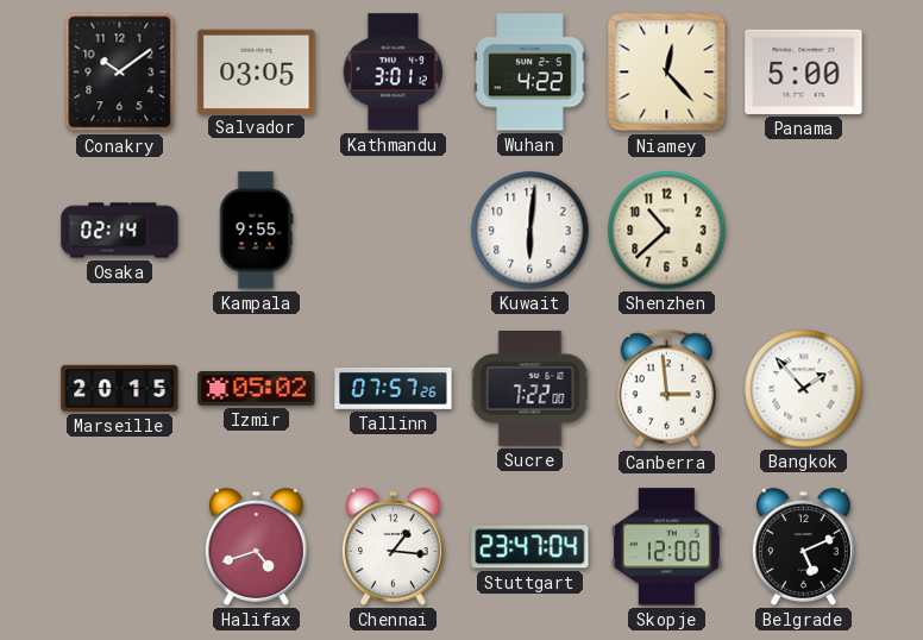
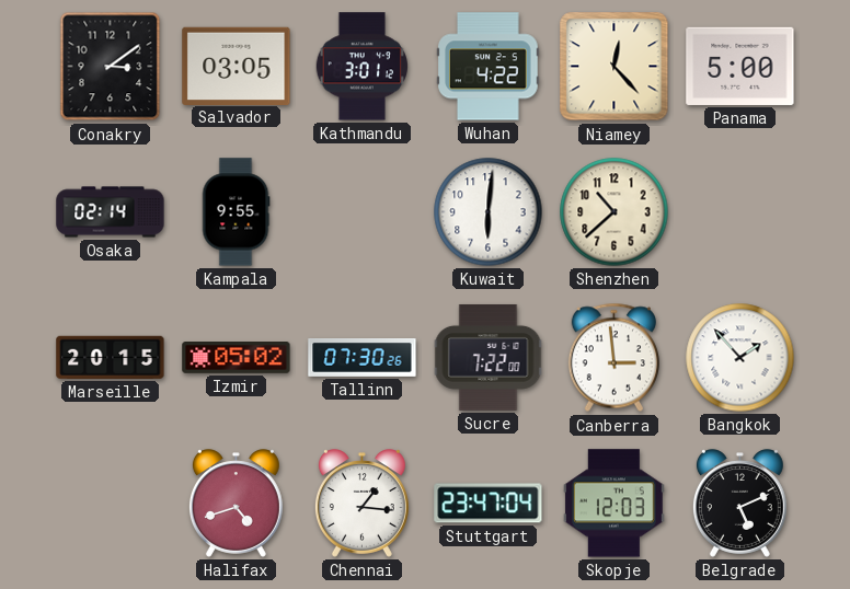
Conakry: 10:09 -> 3:09 (111, 67)
Tallinn: 07:57 -> 07:30 (363, 358)
Skopje: 12:00 -> 12:03 (613, 504)
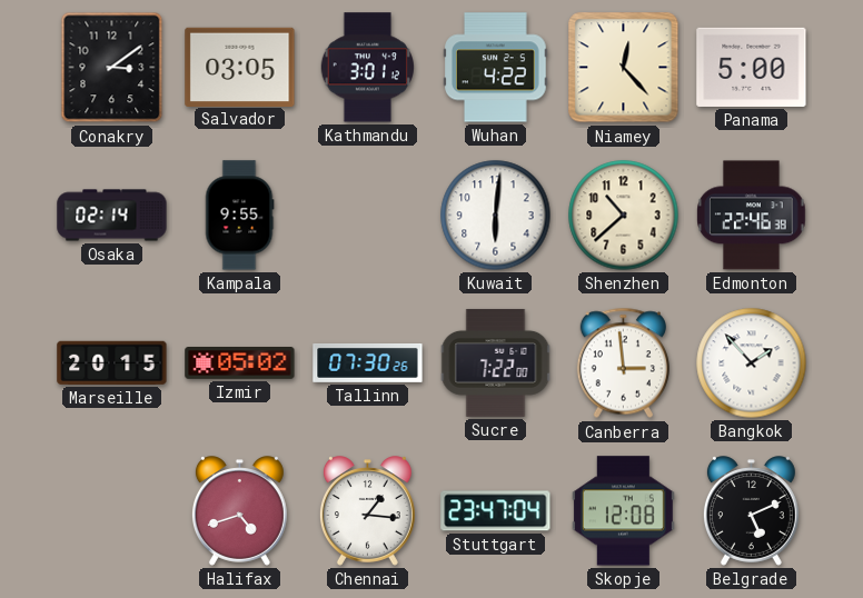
Edmonton: none -> 22:46 (752, 216)
Skopje: 12:03 -> 12:08 (623, 511)
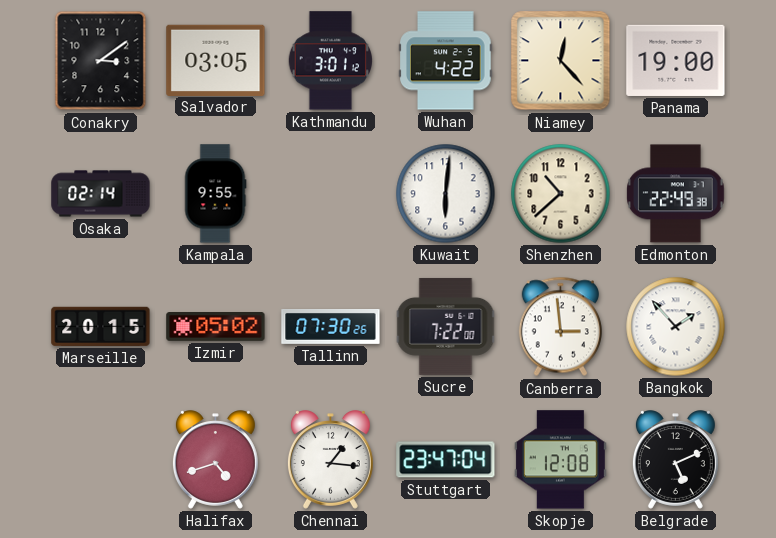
Panama: 5:00 -> 19:00 (676, 60)
Edmonton: 22:46 -> 22:49 (676, 194)
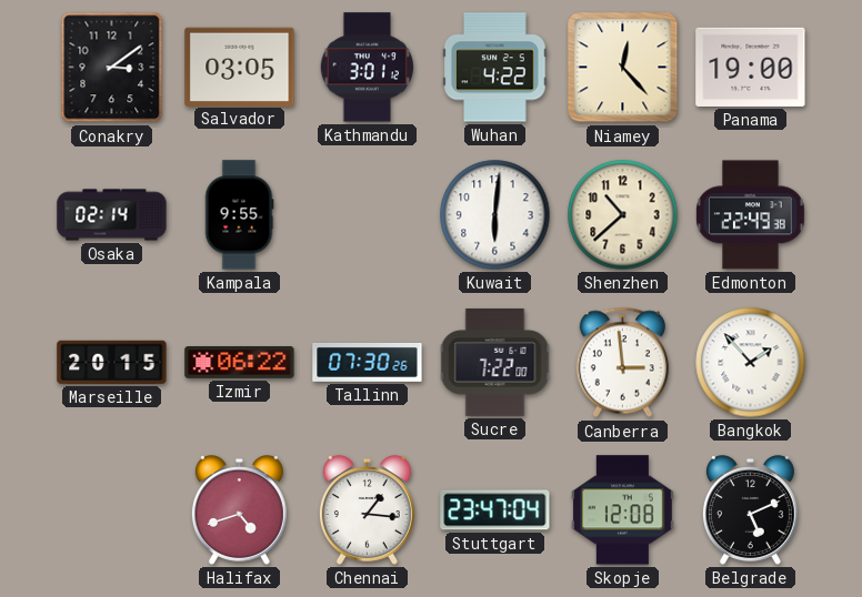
Izmir: 05:02 -> 06:22 (240, 363)
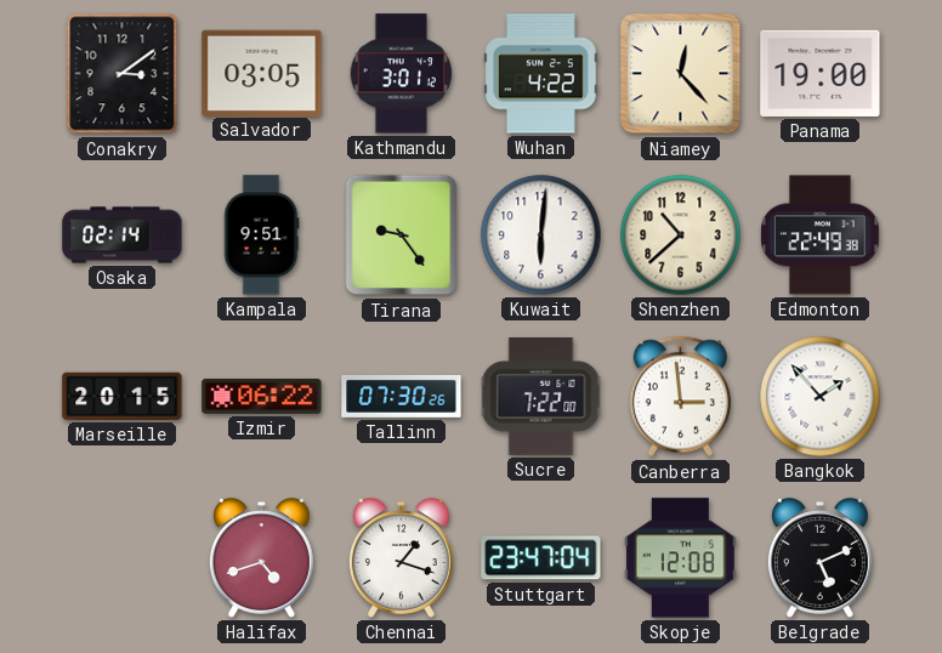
Kampala: 9:55 -> 9:51 (261, 235)
Tirana: none -> 9:24 (402, 235)
Chennai: 1:16 -> 1:18 (401, 558)
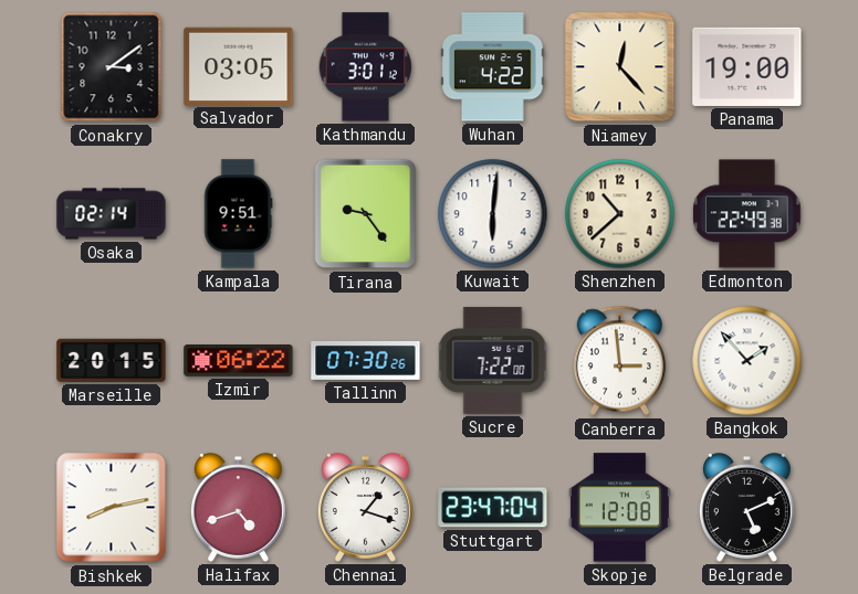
Bishkek: none -> 8:13 (112, 508)
